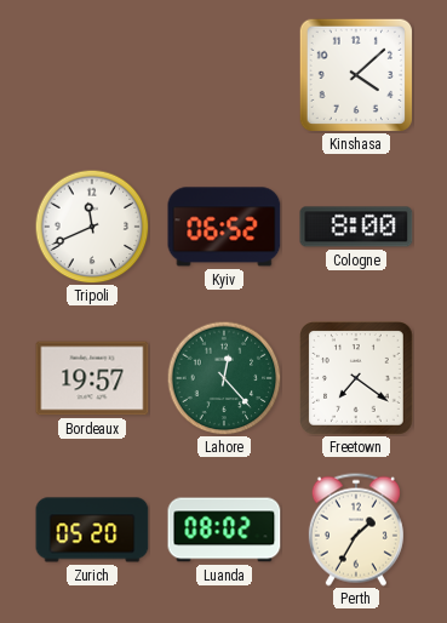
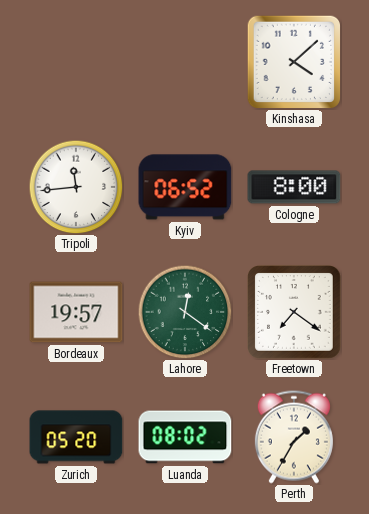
Tripoli: 11:41 -> 11:44 (76, 187)
Lahore: 12:23 -> 12:21 (185, 312)
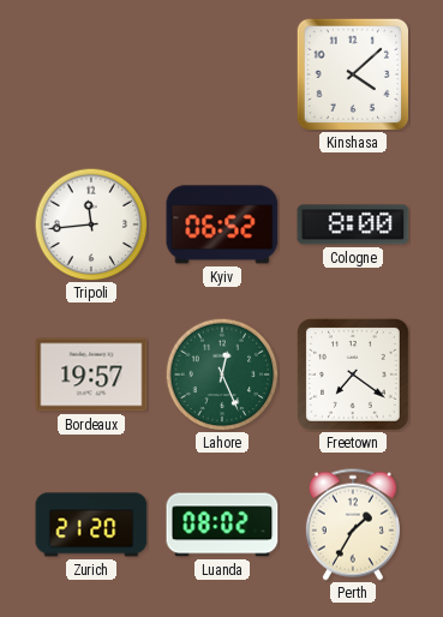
Lahore: 12:21 -> 12:26 (222, 375)
Zurich: 05:20 -> 21:20 (91, 525)
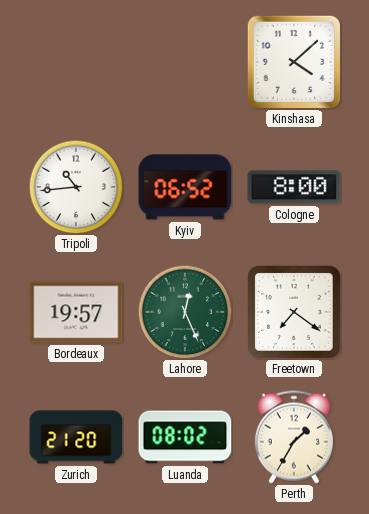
Tripoli: 11:44 -> 10:44 (76, 187)
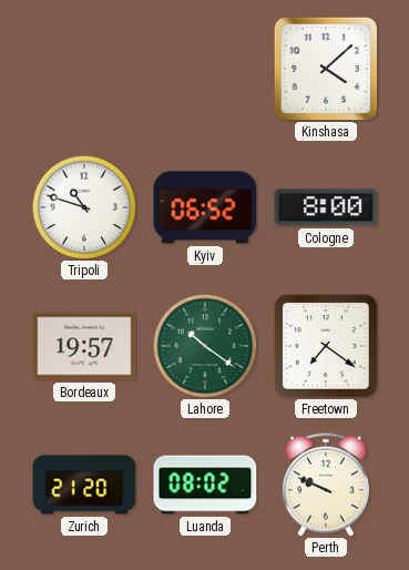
Tripoli: 10:44 -> 10:48 (84, 207)
Lahore: 12:26 -> 10:21 (205, 346)
Perth: 1:35 -> 9:49 (326, 485)
